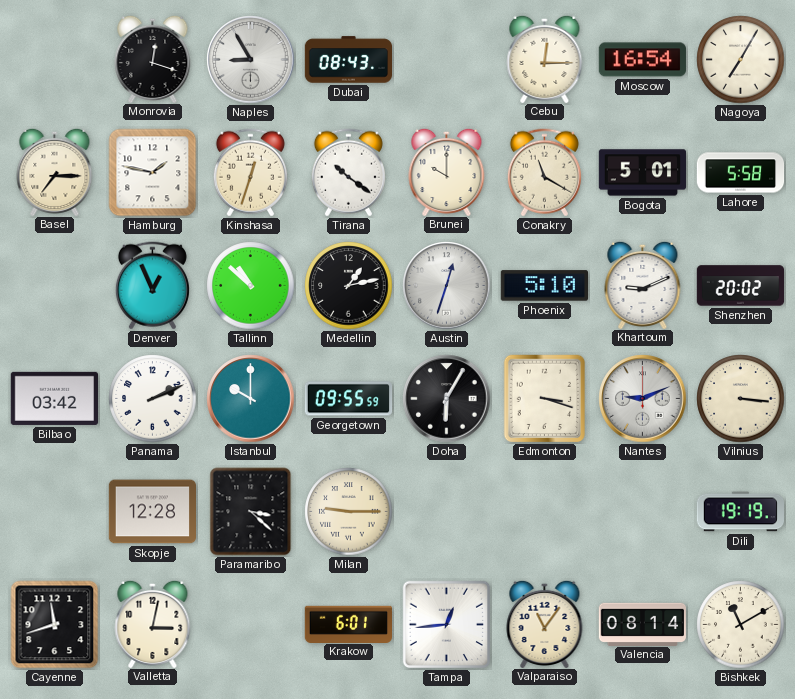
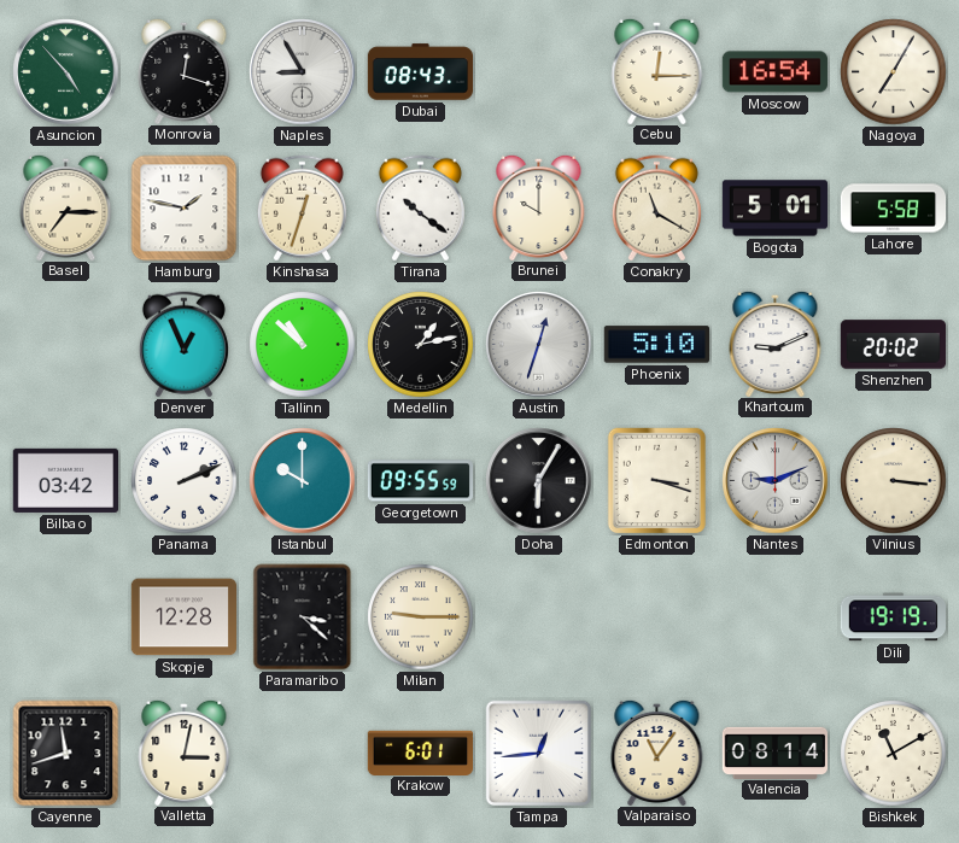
Asuncion: none -> 4:53 (66, 72)
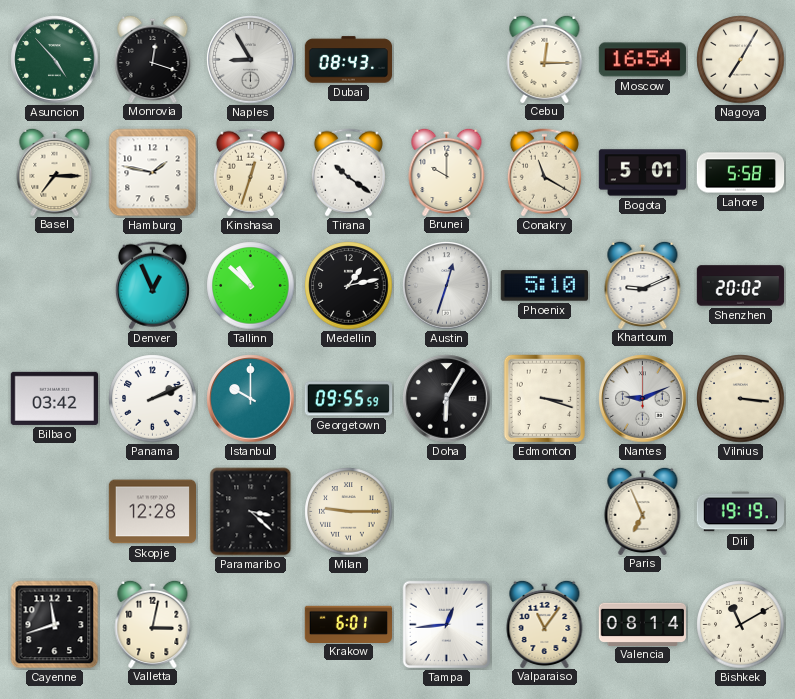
Paris: none -> 6:56 (643, 510)
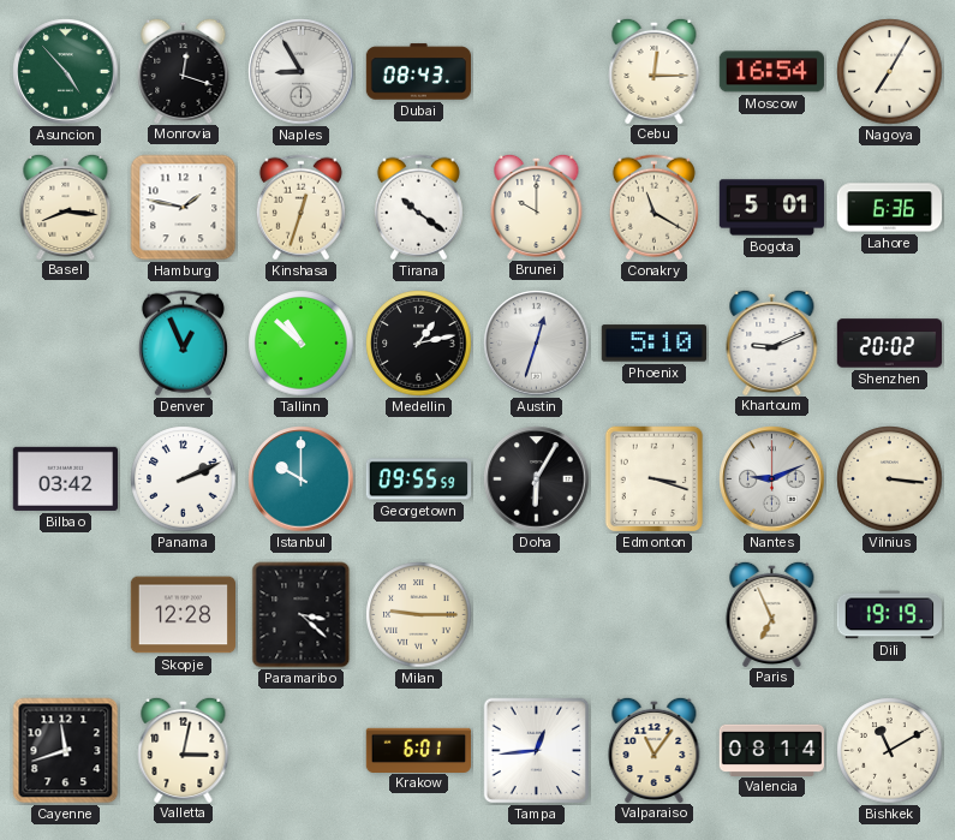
Basel: 7:15 -> 8:16 (66, 205)
Lahore: 5:58 -> 6:36 (890, 208)
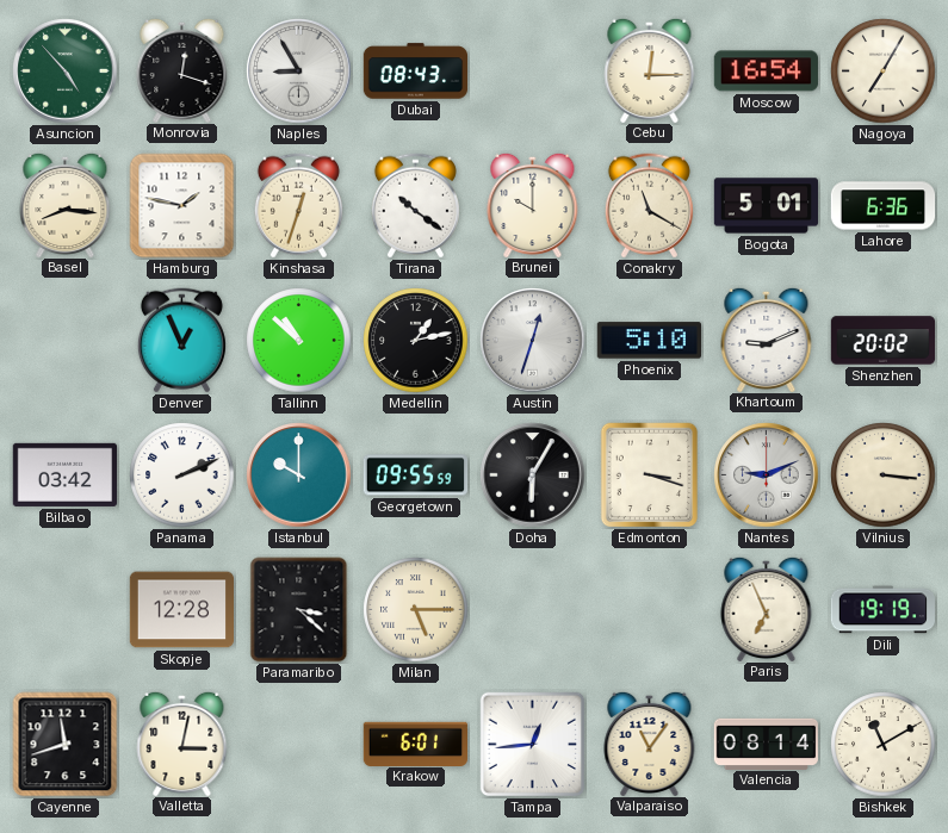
Milan: 9:15 -> 5:15 (416, 610)
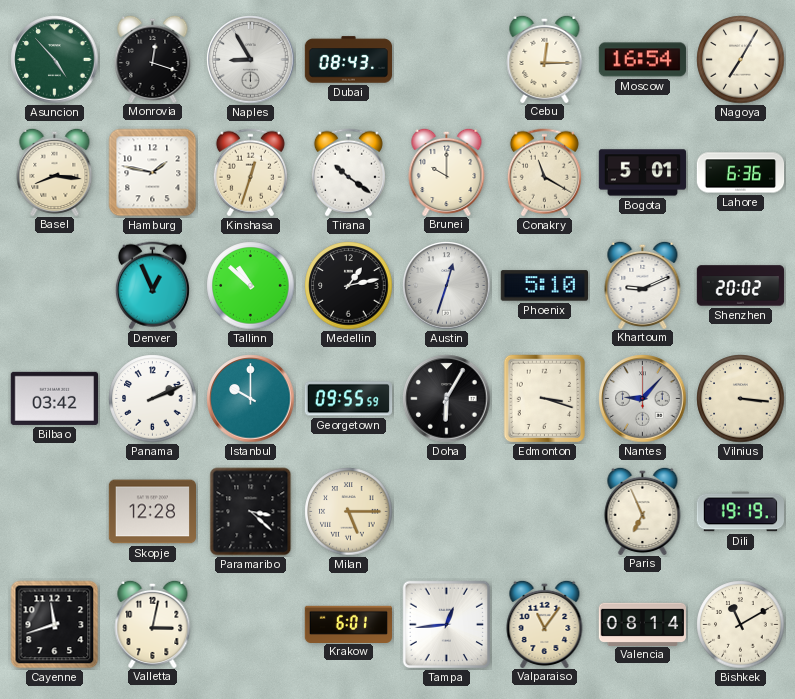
Nantes: 9:11 -> 9:07 (643, 399)
